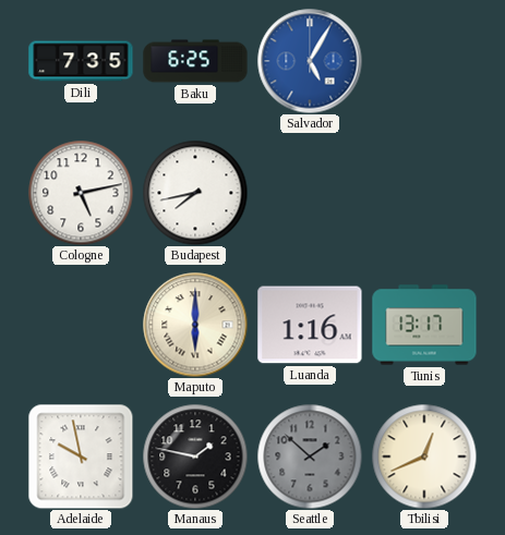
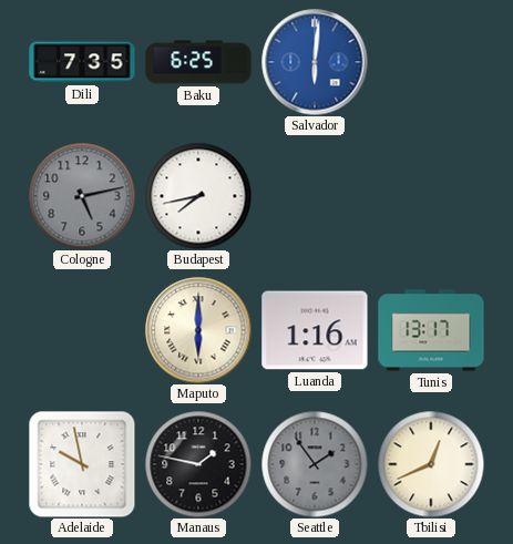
Salvador: 5:05 -> 6:01 (315, 62)
Cologne dial: white -> grey (82, 196)
Seattle: 1:52 -> 1:54 (315, 464)
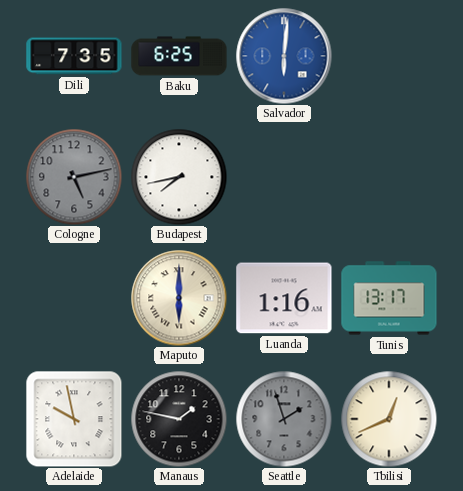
Seattle: 1:54 -> 1:57 (284, 419)
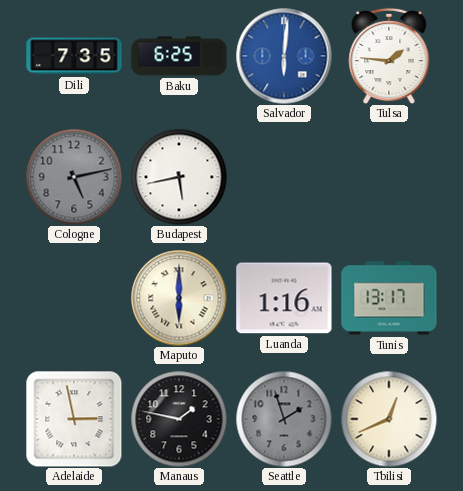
Tulsa: none -> 1:46 (389, 56)
Budapest: 7:43 -> 5:43 (179, 177)
Adelaide: 9:58 -> 2:58 (74, 419)
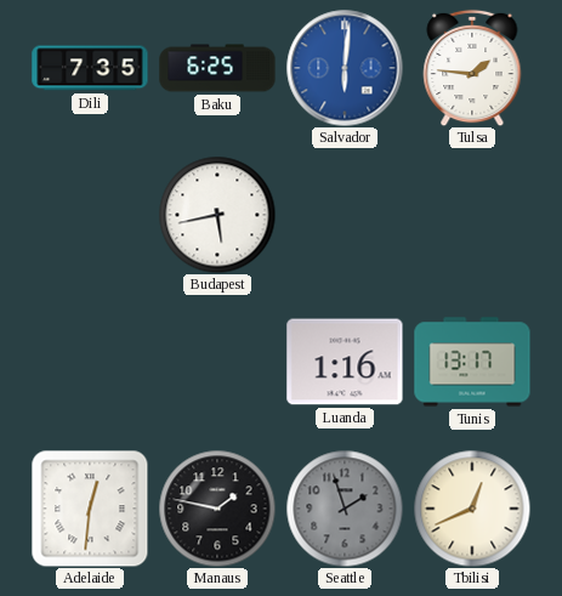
Cologne: 5:13 -> none (74, 177)
Maputo: 6:00 -> none (179, 298)
Adelaide: 2:58 -> 12:31 (90, 509)
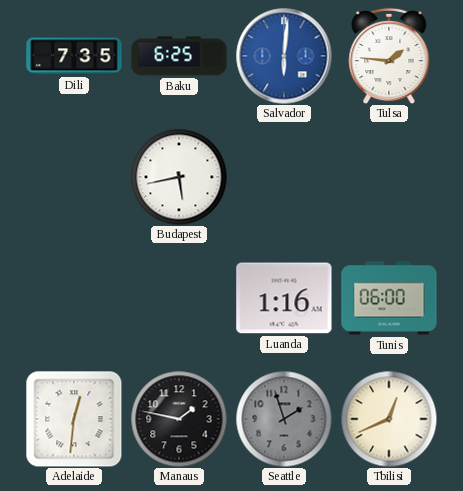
Tunis: 13:17 -> 06:00 (389, 298)
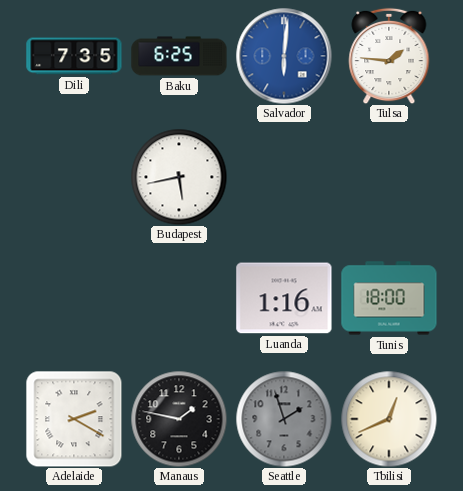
Tunis: 06:00 -> 18:00 (389, 298)
Adelaide: 12:31 -> 2:20 (74, 419)
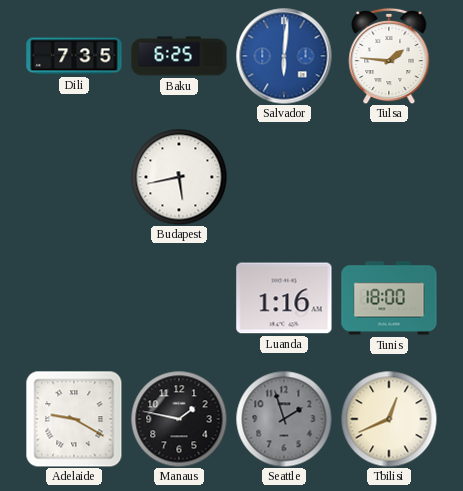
Adelaide: 2:20 -> 9:20 (74, 419)
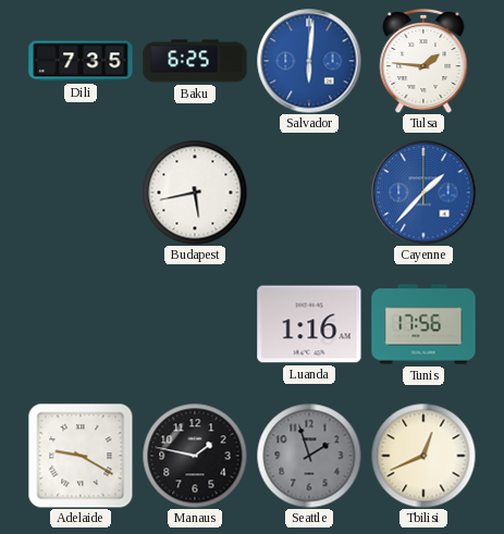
Cayenne: none -> 1:37 (423, 193)
Tunis: 18:00 -> 17:56 (423, 324)
